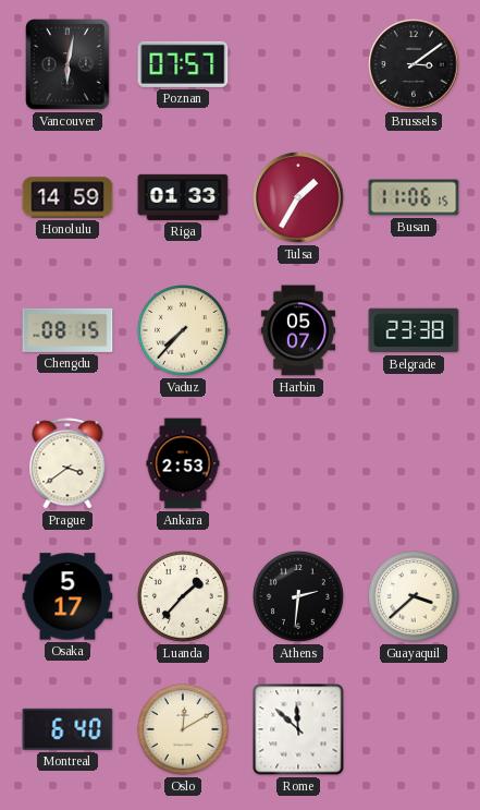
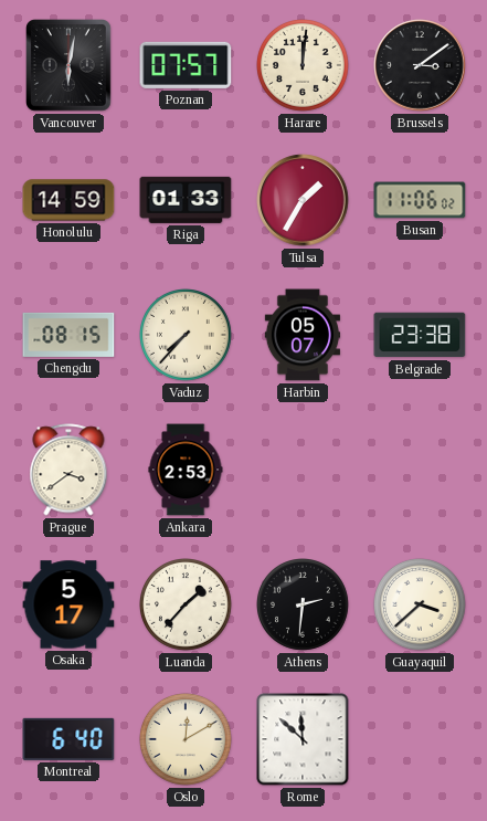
Harare: none -> 12:01 (304, 66)
Busan: 11:06:15 -> 11:06:02 (420, 200)
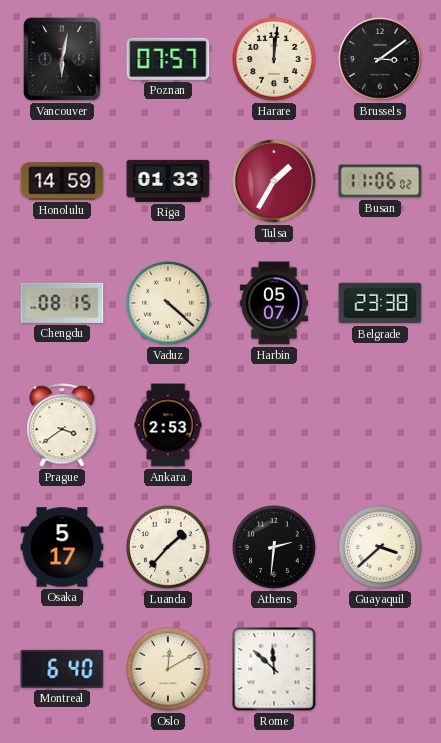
Vaduz: 7:37 -> 4:22 (169, 304)
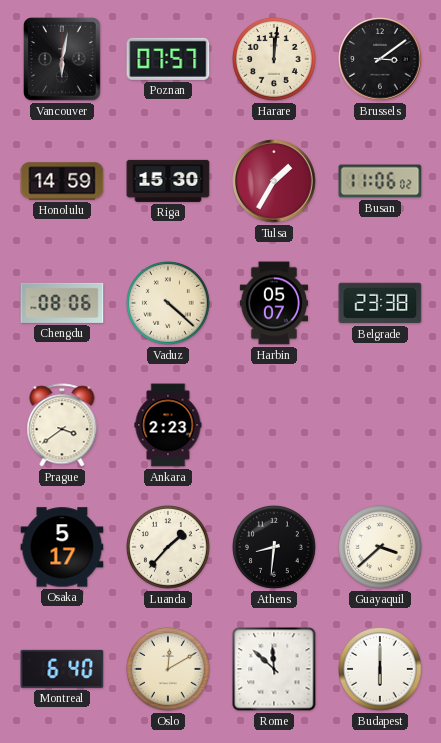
Riga: 01:33 -> 15:30 (168, 181)
Chengdu: 08:15 -> 08:06 (62, 303)
Ankara: 2:53 -> 2:23 (168, 425)
Athens: 2:31 -> 8:31 (275, 548)
Budapest: none -> 6:00 (381, 670)
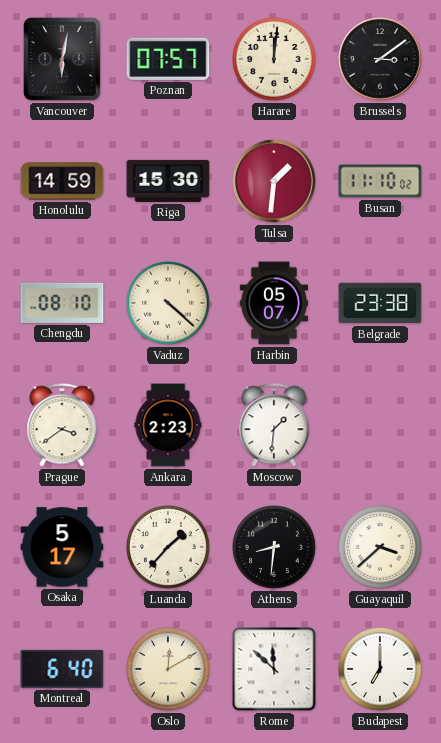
Tulsa: 1:35 -> 1:31 (274, 181)
Busan: 11:06 -> 11:10 (380, 181)
Chengdu: 08:06 -> 08:10 (62, 303)
Moscow: none -> 1:31 (274, 425)
Budapest: 6:00 -> 7:00 (381, 670)
